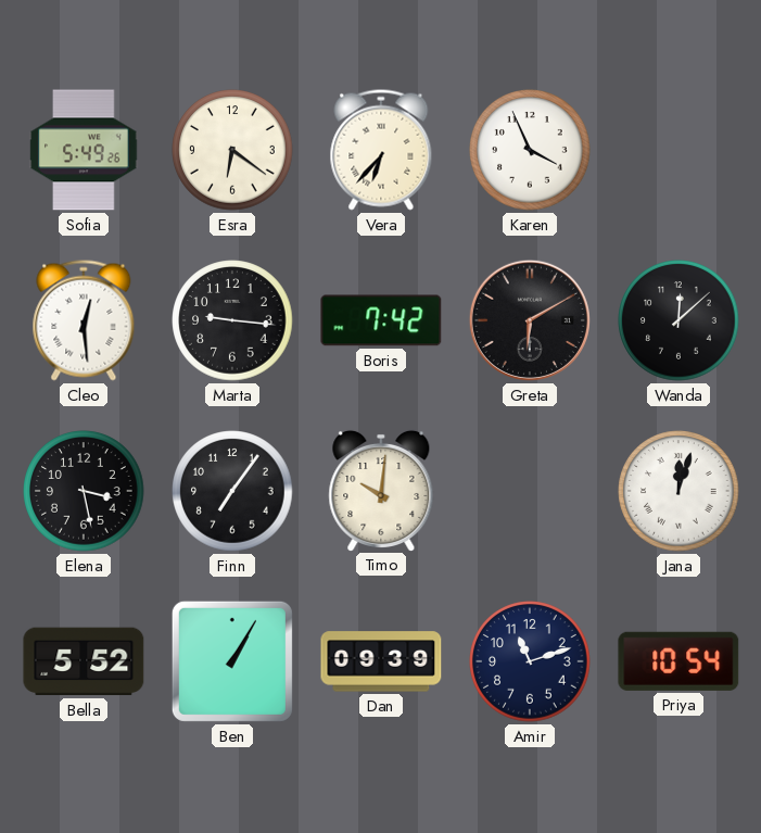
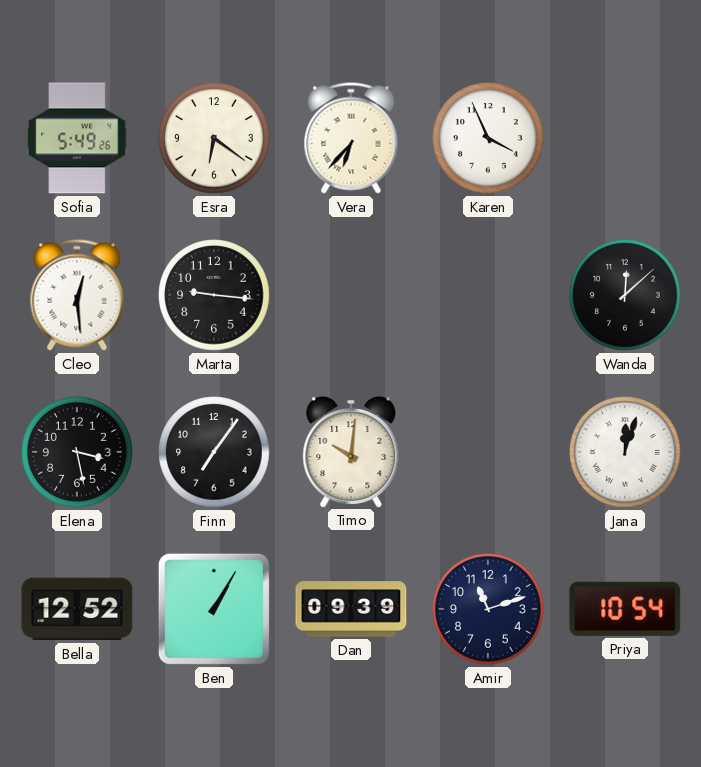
Boris: 7:42 -> none (381, 320)
Greta: 6:10 -> none (530, 320)
Bella: 5:52 -> 12:52 (77, 609)
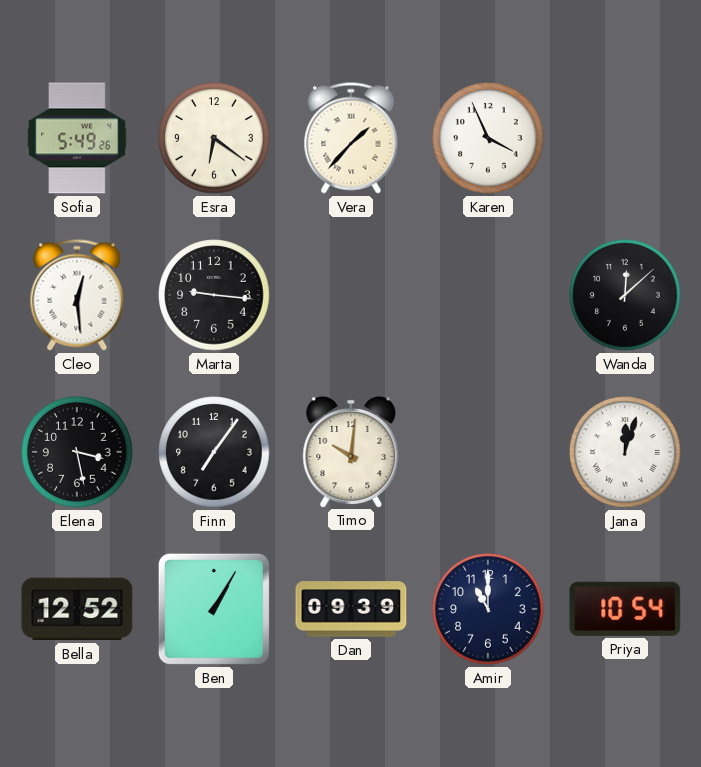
Vera: 6:37 -> 1:37 (351, 138)
Amir: 11:12 -> 11:00 (488, 609)
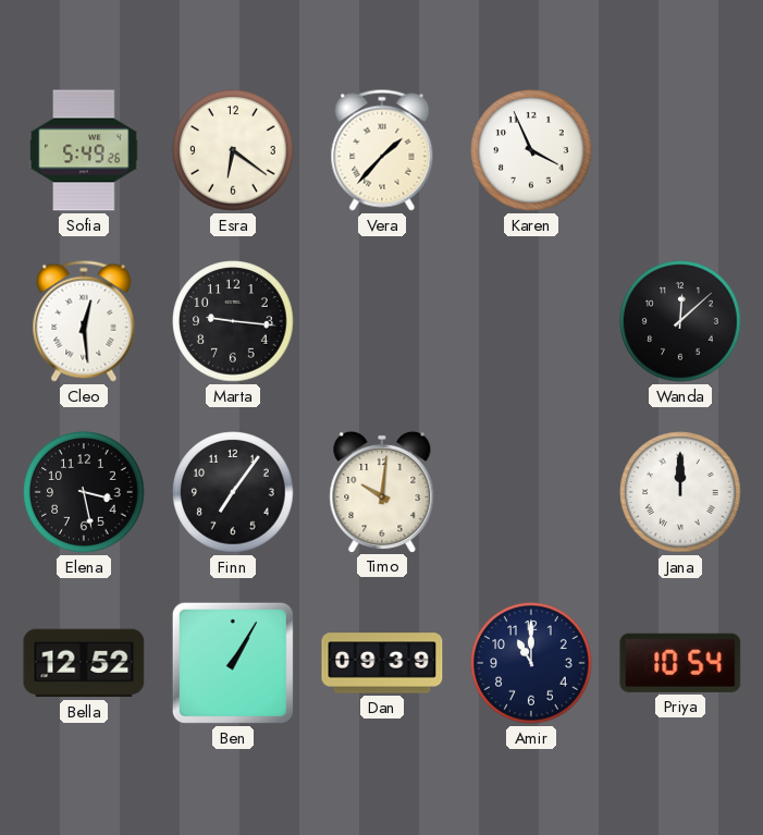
Jana: 12:03 -> 12:00 (680, 492)
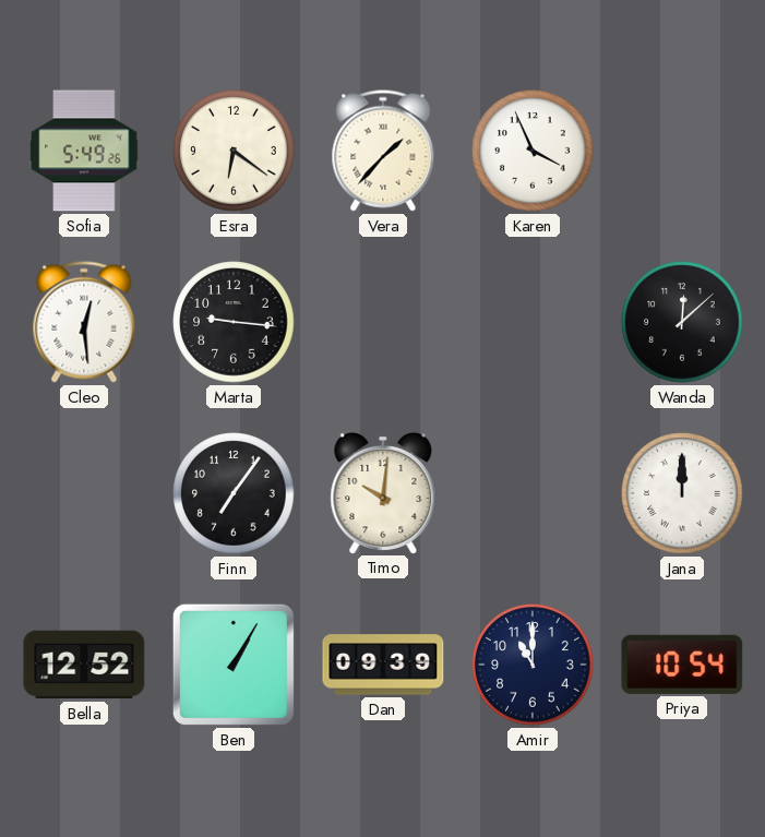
Elena: 3:28 -> none (84, 492)
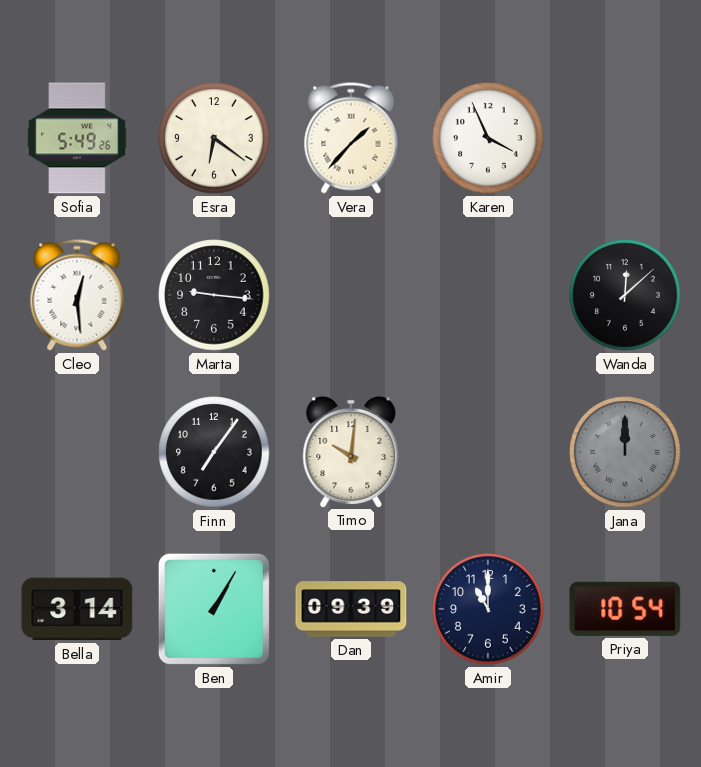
Jana dial: white -> grey (625, 452)
Bella: 12:52 -> 3:14 (77, 609)
